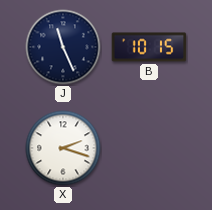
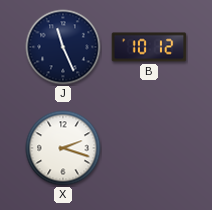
B: 10:15 -> 10:12 (149, 47)
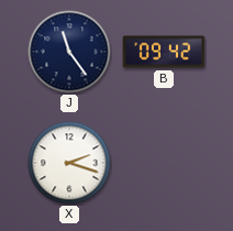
J: 11:26 -> 11:24 (69, 52)
B: 10:12 -> 09:42 (164, 52)
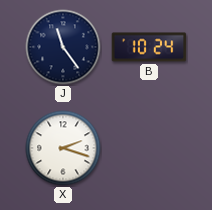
B: 09:42 -> 10:24 (149, 47)
